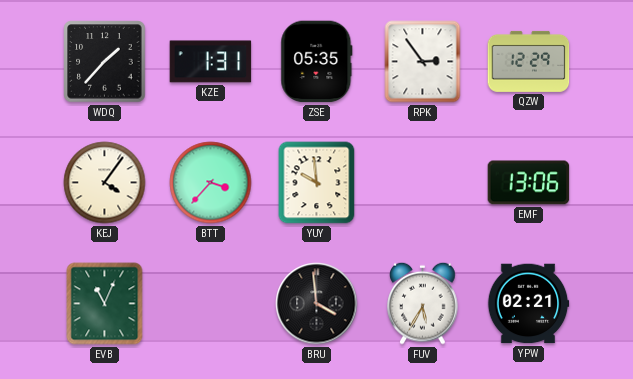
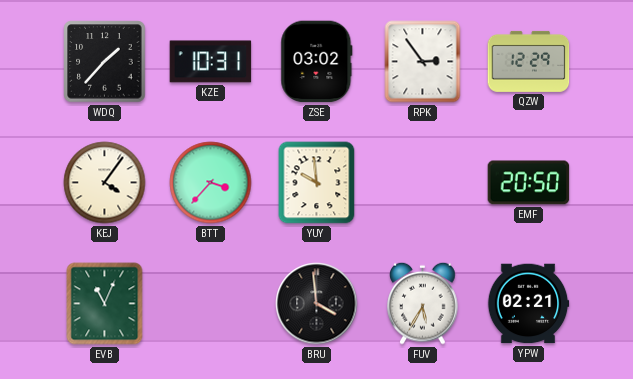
KZE: 1:31 -> 10:31 (211, 62)
ZSE: 05:35 -> 03:02 (317, 62)
EMF: 13:06 -> 20:50 (529, 183)
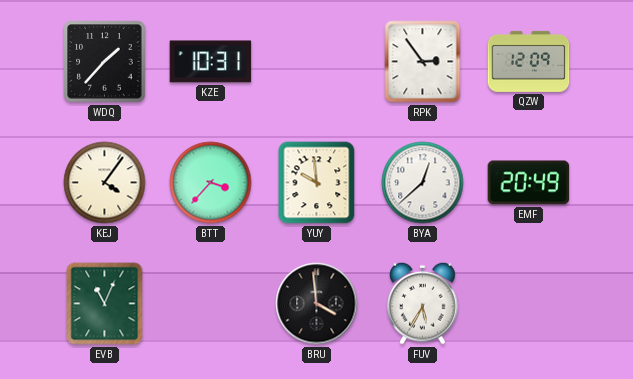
ZSE: 03:02 -> none (317, 62)
QZW: 12:29 -> 12:09 (529, 61)
BYA: none -> 12:38 (423, 183)
EMF: 20:50 -> 20:49 (529, 183)
YPW: 02:21 -> none (528, 304)
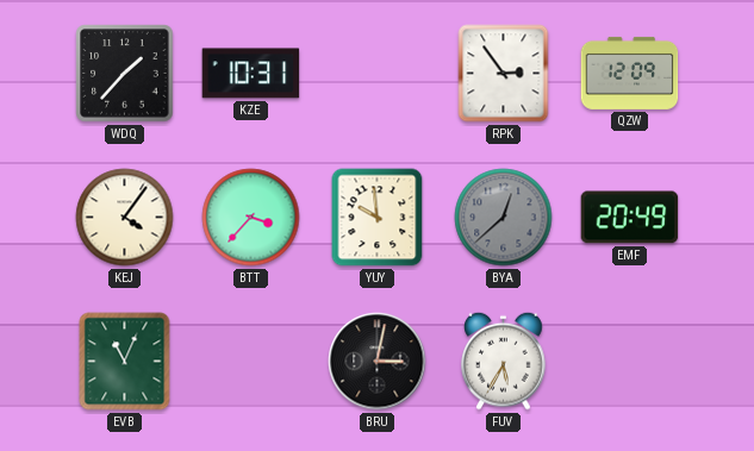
BYA dial: white -> grey (504, 218)
BRU: 3:59 -> 3:02 (378, 362)
